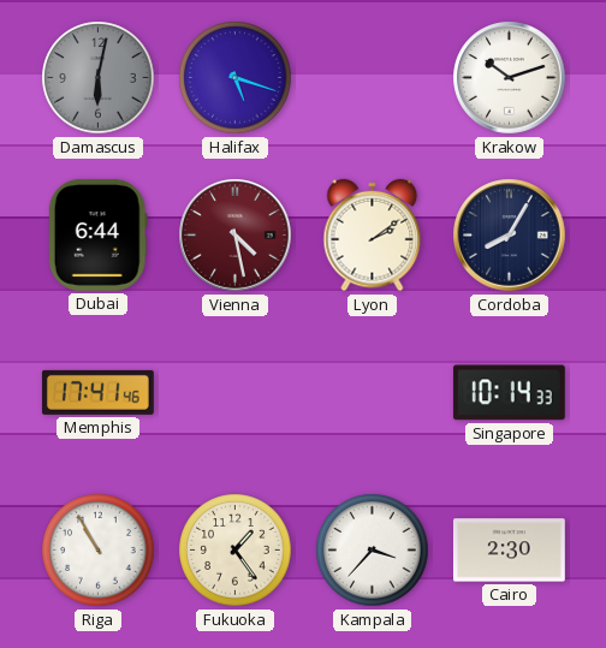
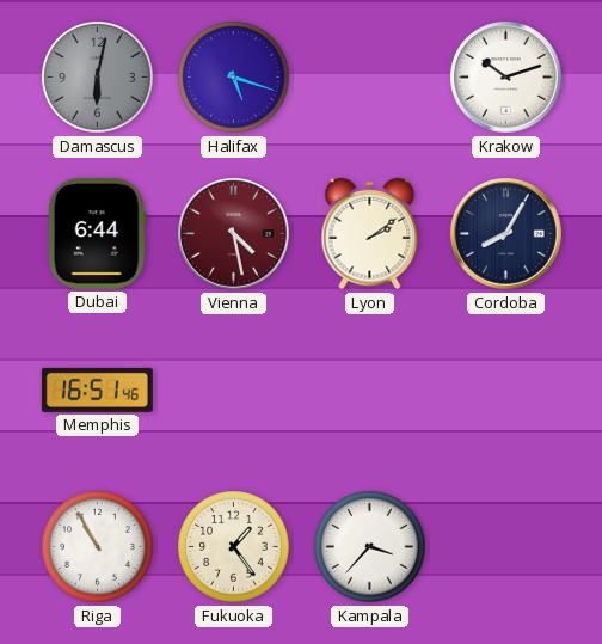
Memphis: 17:41 -> 16:51 (97, 390)
Singapore: 10:14 -> none (509, 393)
Cairo: 2:30 -> none (509, 551)
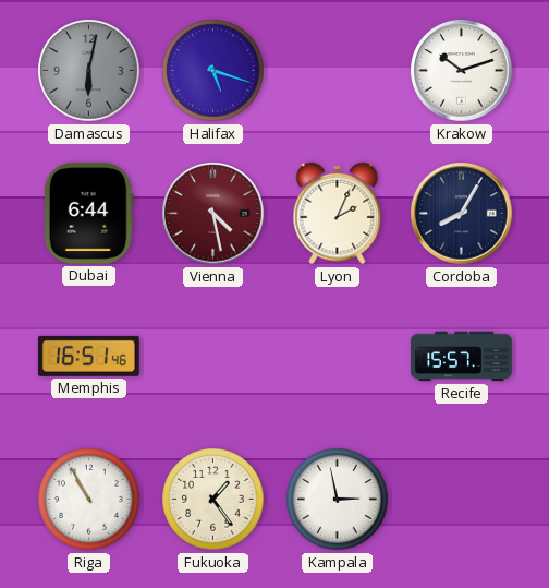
Lyon: 2:09 -> 2:04 (338, 214)
Recife: none -> 15:57 (462, 357)
Kampala: 3:37 -> 2:58 (338, 500)
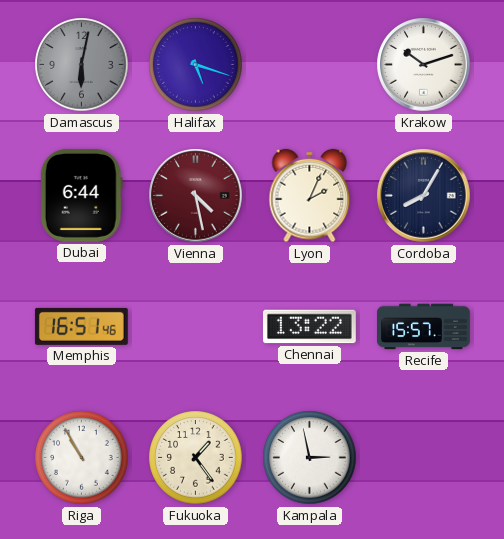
Chennai: none -> 13:22 (309, 327)
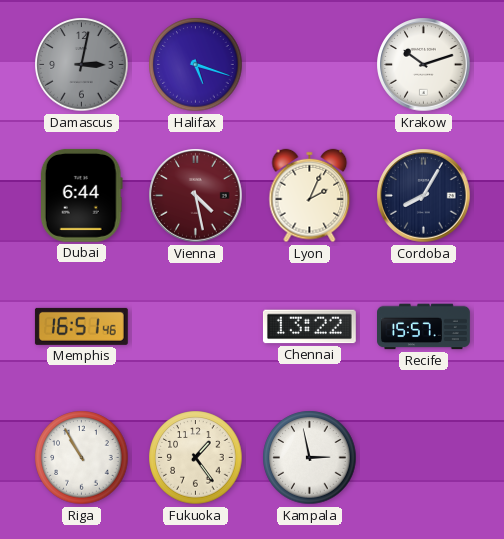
Damascus: 6:02 -> 3:02 (82, 65)
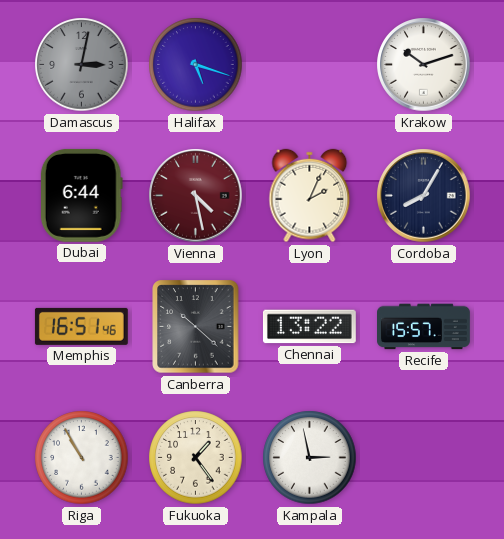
Canberra: none -> 10:22 (196, 327)
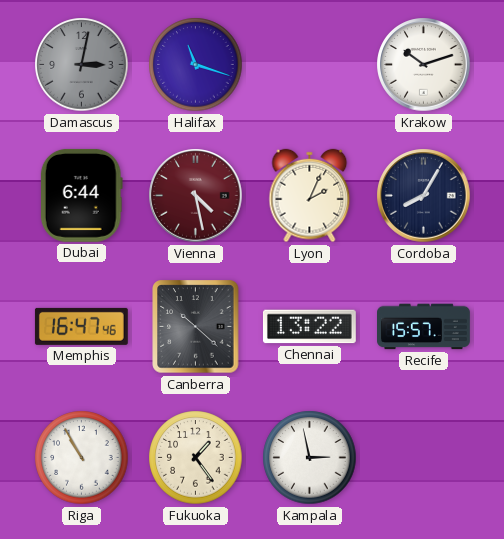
Halifax: 5:18 -> 11:18 (196, 65)
Memphis: 16:51 -> 16:47 (81, 326)
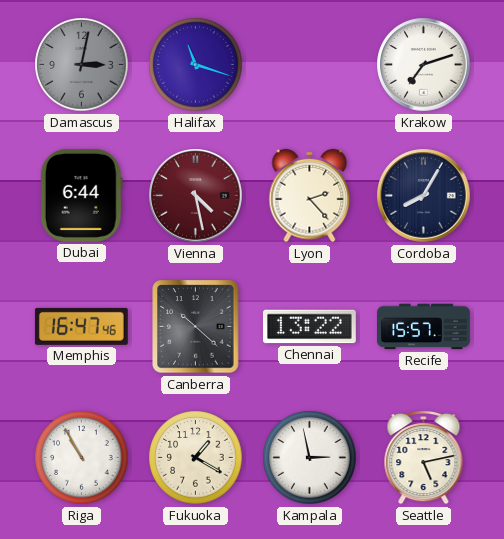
Krakow: 10:12 -> 7:12 (424, 65)
Lyon: 2:04 -> 2:23 (310, 196)
Fukuoka: 1:24 -> 1:20 (196, 458)
Seattle: none -> 5:13 (424, 457)
